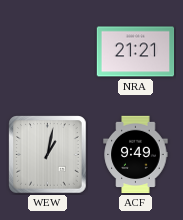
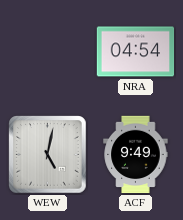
NRA: 21:21 -> 04:54 (136, 52)
WEW: 1:02 -> 5:02 (48, 155)
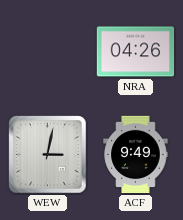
NRA: 04:54 -> 04:26 (136, 52)
WEW: 5:02 -> 3:02 (48, 155)
